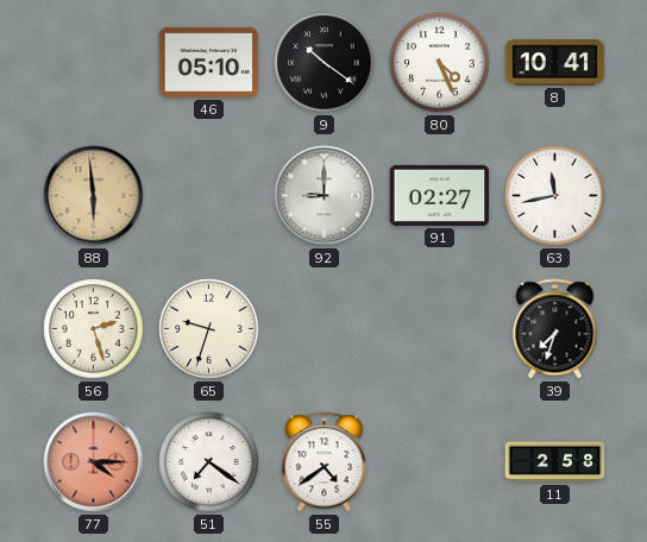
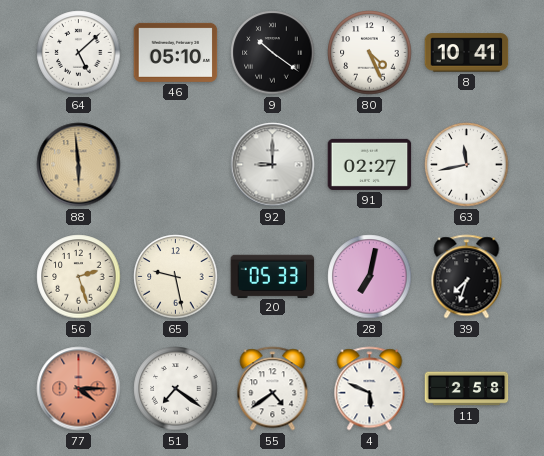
64: none -> 5:08 (79, 53)
65: 9:33 -> 9:28 (176, 277)
20: none -> 05:33 (273, 276)
28: none -> 7:02 (370, 277)
4: none -> 5:49 (370, 389)
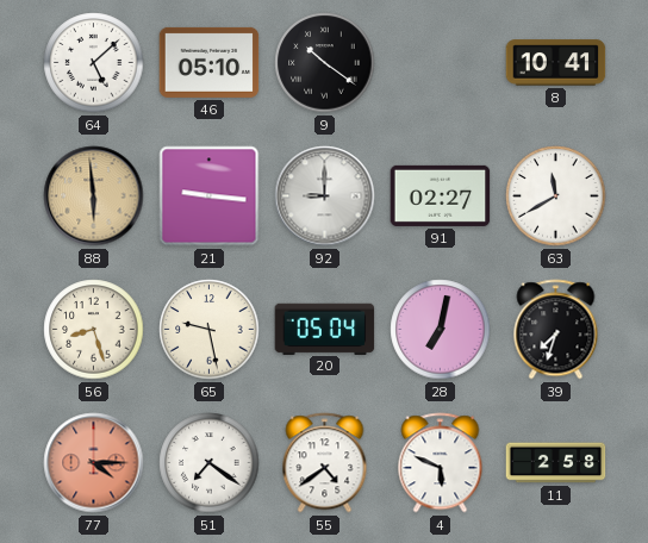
80: 4:26 -> none (370, 53)
21: none -> 9:16 (210, 196)
63: 11:43 -> 11:40 (556, 196)
56: 2:27 -> 8:27 (94, 330)
20: 05:33 -> 05:04 (325, 329)
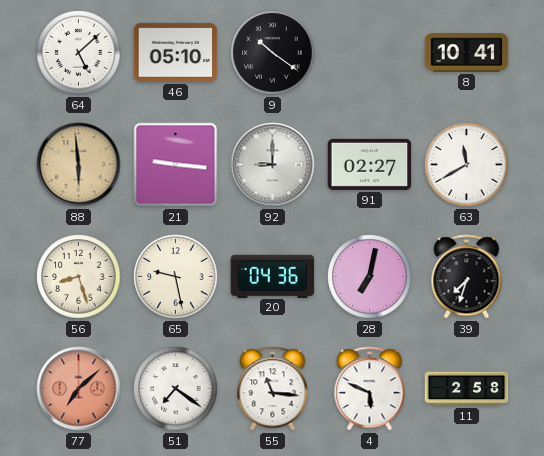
20: 05:04 -> 04:36 (273, 276)
77: 4:15 -> 7:08 (79, 389)
55: 4:39 -> 11:16 (273, 389)
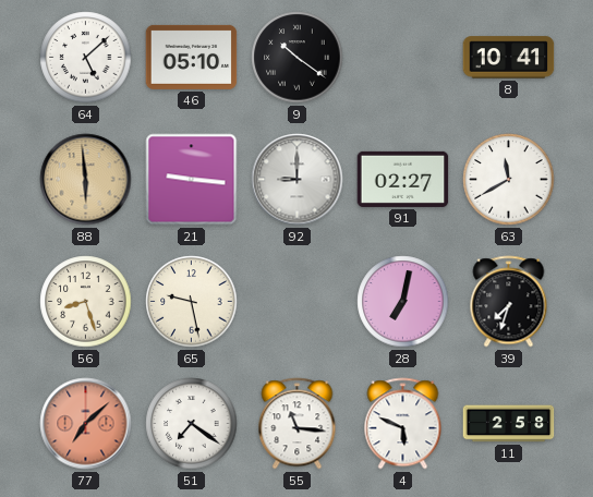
20: 04:36 -> none (273, 276)
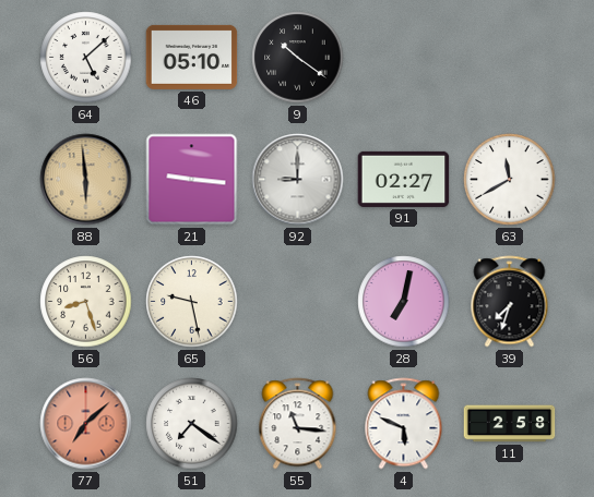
8: 10:41 -> none (509, 58)
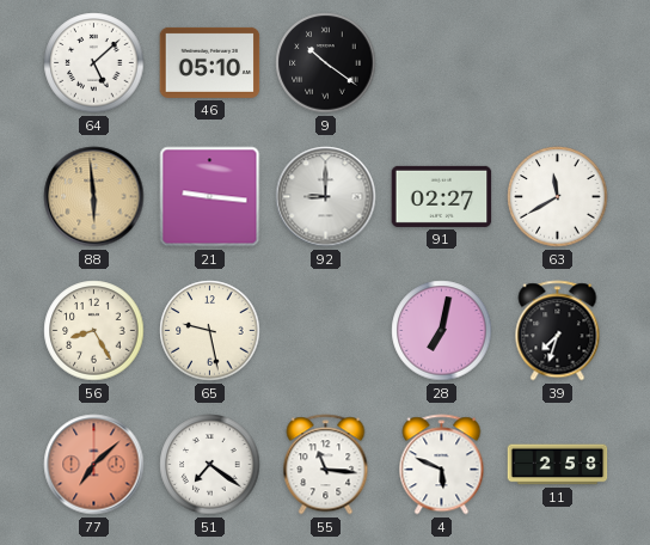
56: 8:27 -> 8:25 (94, 331)
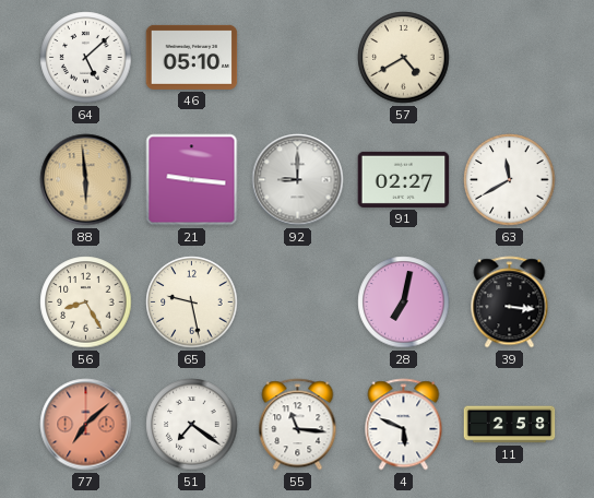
9: 10:21 -> none (326, 63)
57: none -> 4:40 (404, 58)
39: 7:33 -> 3:16 (510, 303)
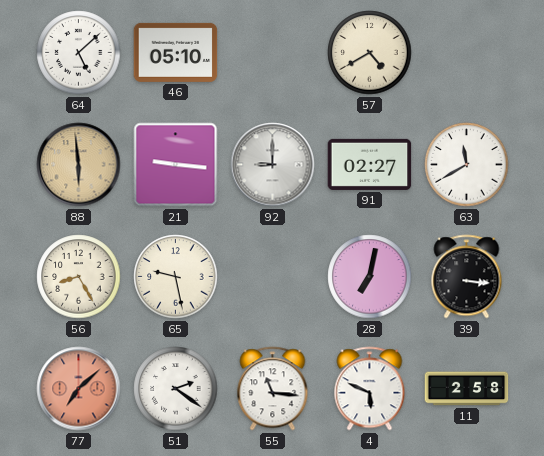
51: 7:21 -> 2:21 (176, 389)
